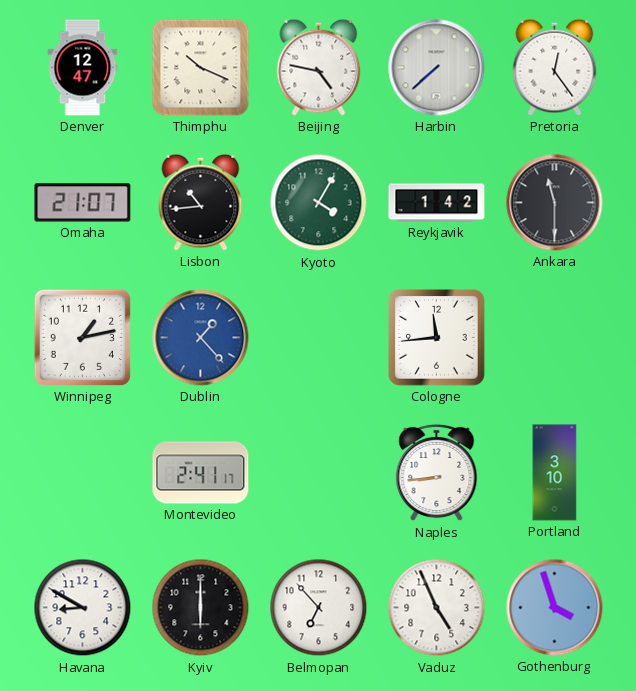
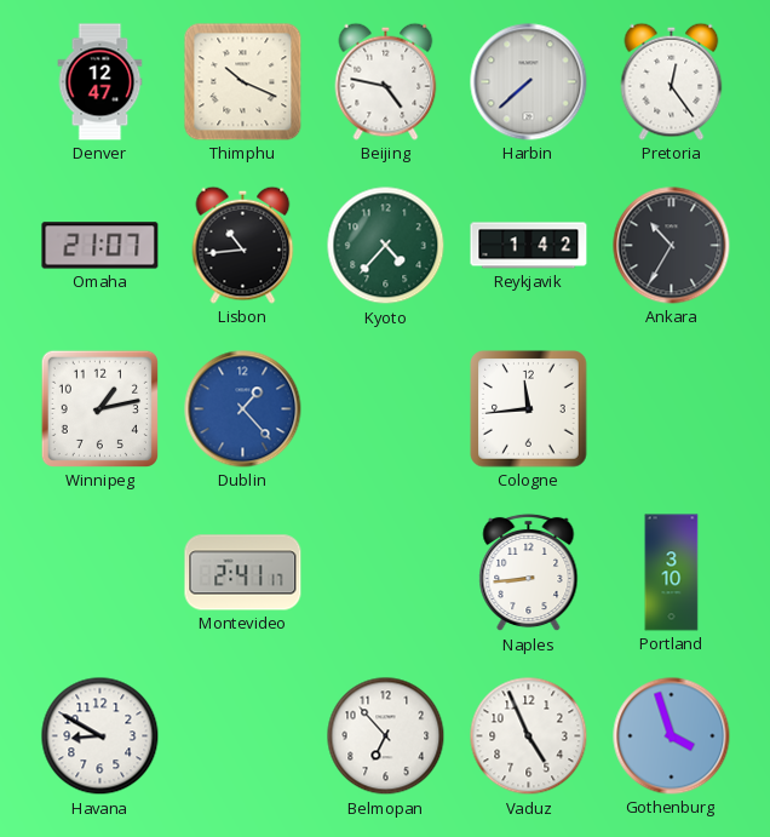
Kyoto: 4:05 -> 4:37 (386, 246)
Ankara: 11:30 -> 10:35 (672, 246)
Kyiv: 6:00 -> none (201, 608)
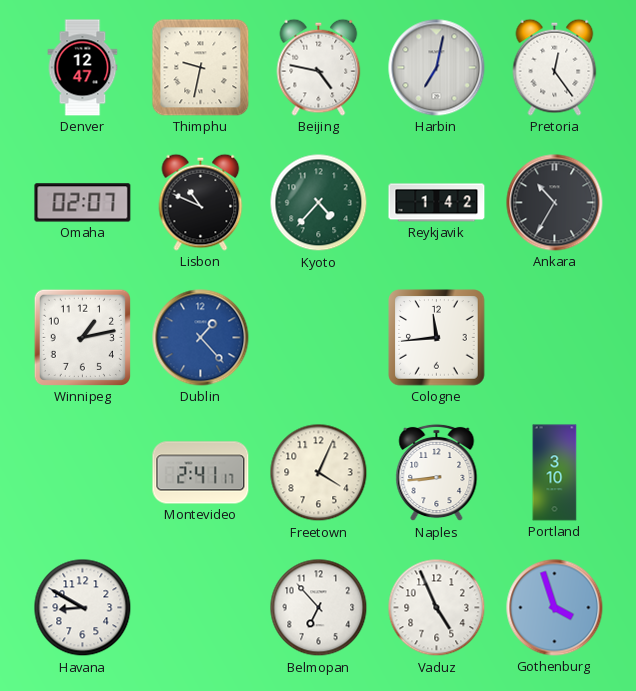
Thimphu: 10:19 -> 9:32 (201, 68)
Harbin: 7:38 -> 7:02 (437, 68)
Omaha: 21:07 -> 02:07 (83, 203)
Lisbon: 10:44 -> 10:49 (201, 202)
Freetown: none -> 4:04 (319, 473)
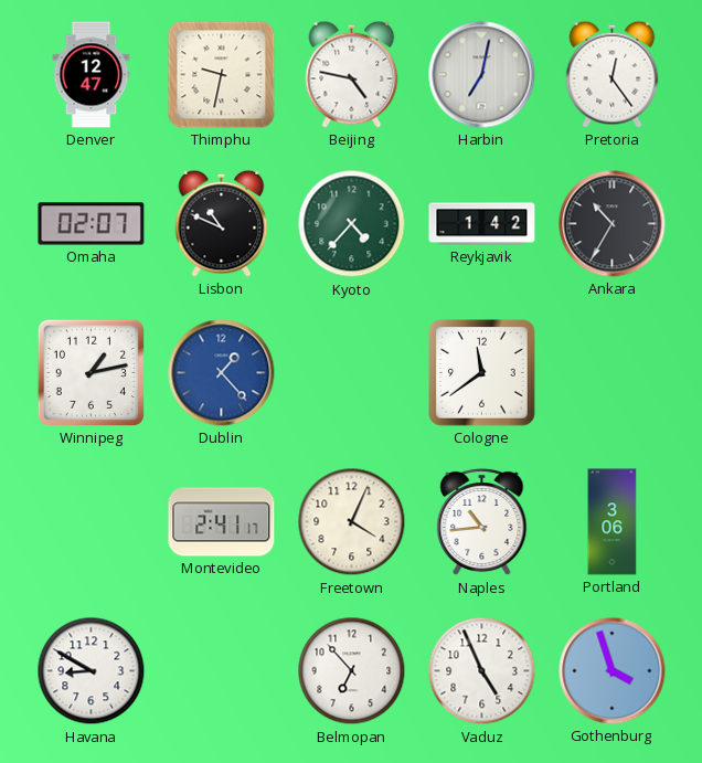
Cologne: 11:44 -> 11:39 (482, 373)
Naples: 8:44 -> 10:44 (482, 522)
Portland: 3:10 -> 3:06 (613, 522)
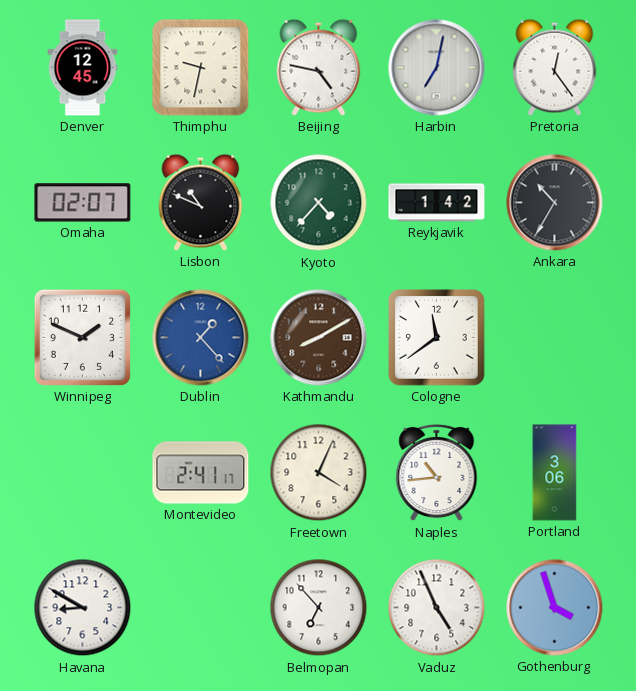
Denver: 12:47 -> 12:45 (83, 68)
Winnipeg: 1:13 -> 1:49 (82, 337)
Kathmandu: none -> 8:10 (319, 338)
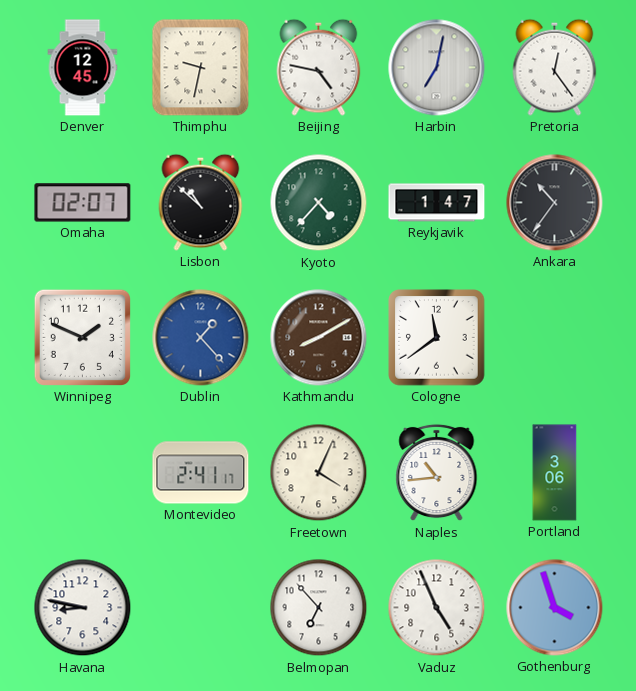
Lisbon: 10:49 -> 10:52 (201, 202)
Reykjavik: 1:42 -> 1:47 (437, 203)
Ankara: 10:35 -> 10:36 (555, 203)
Havana: 8:50 -> 8:47 (83, 608)
